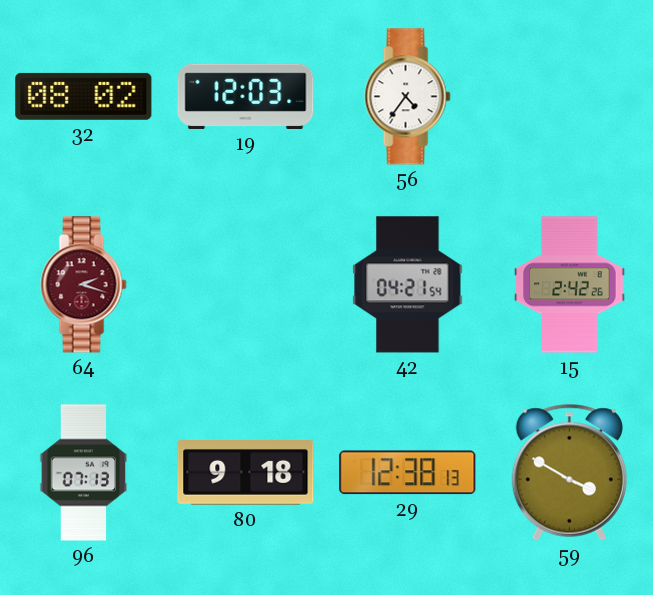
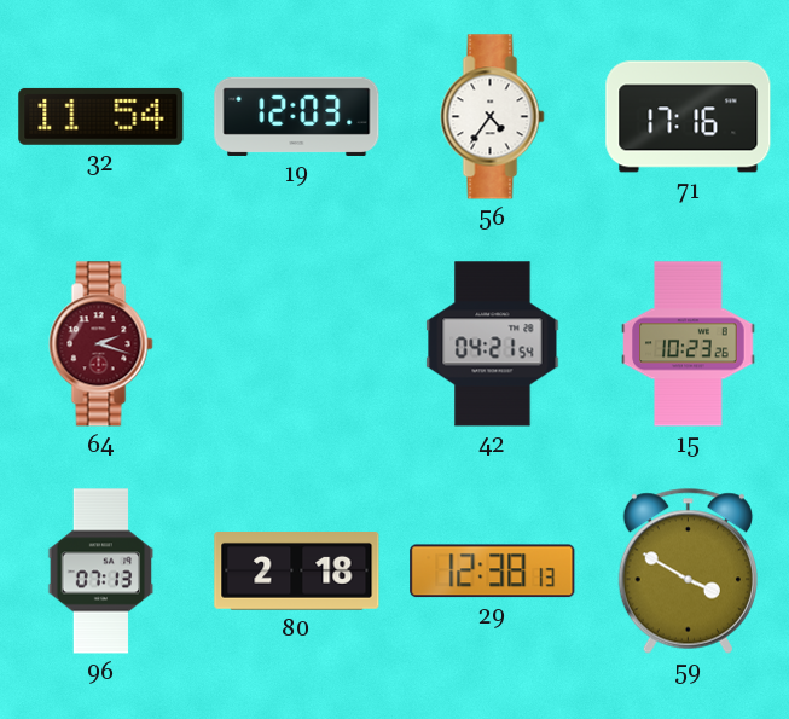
32: 08:02 -> 11:54 (101, 116)
71: none -> 17:16 (689, 117)
15: 2:42 -> 10:23 (689, 344)
80: 9:18 -> 2:18 (297, 572)
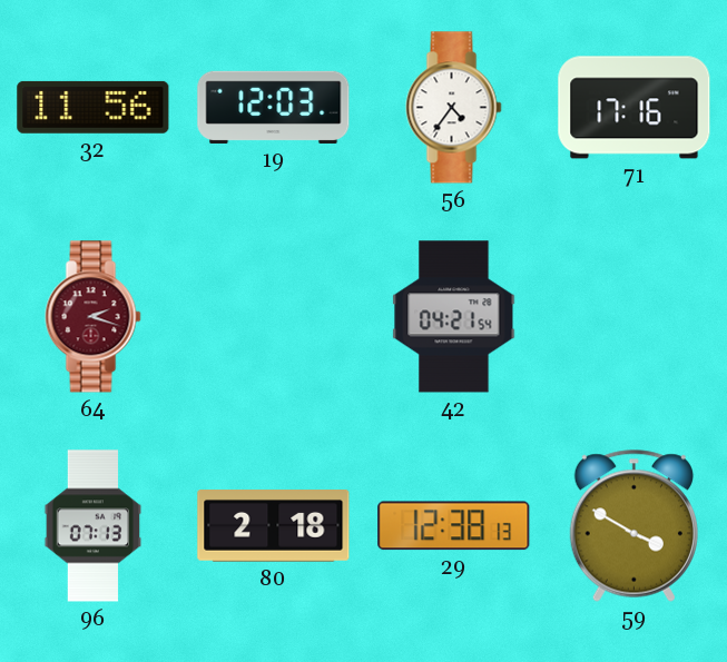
32: 11:54 -> 11:56 (94, 107)
15: 10:23 -> none (689, 344)
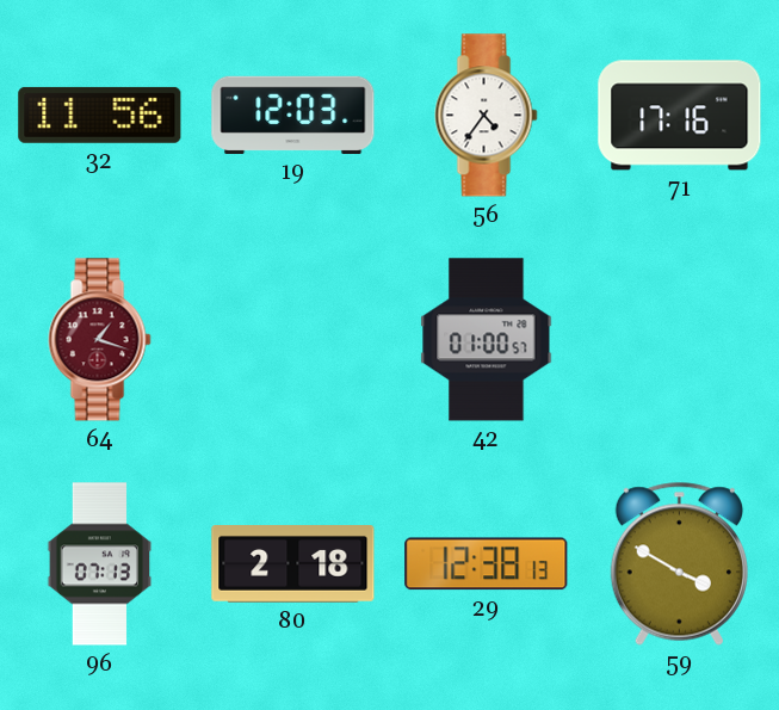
64: 2:18 -> 1:18 (100, 340)
42: 04:21 -> 01:00 (487, 340)
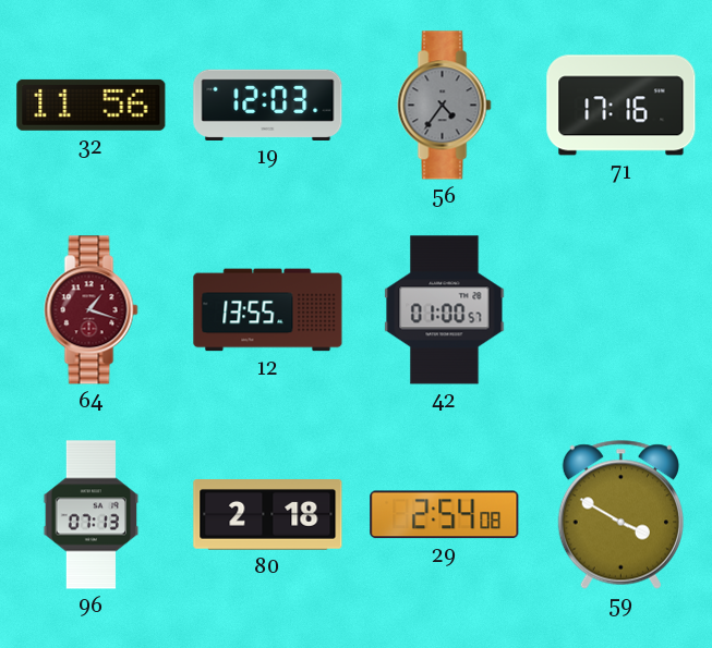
56 dial: white -> grey (445, 106)
12: none -> 13:55 (268, 310)
29: 12:38 -> 2:54 (445, 515)
